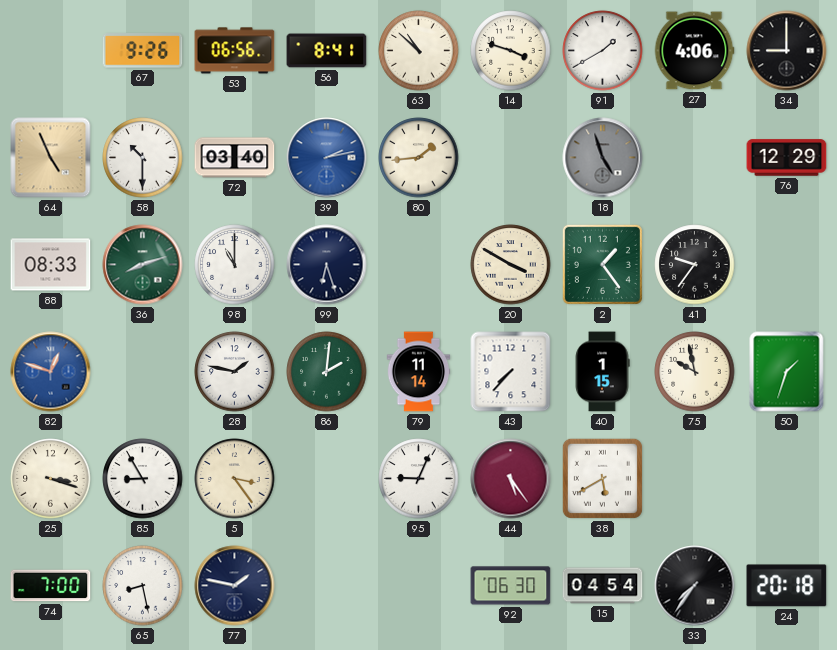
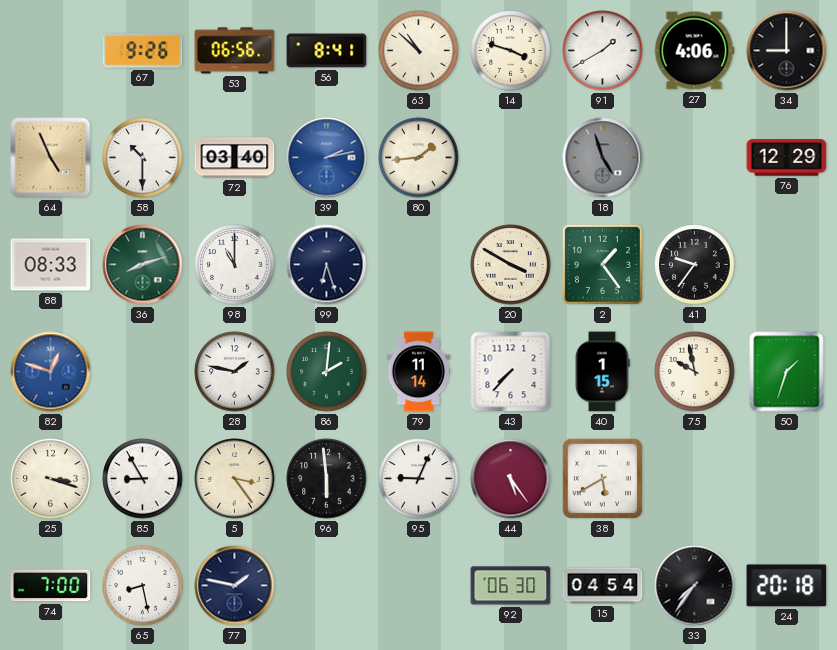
96: none -> 5:59 (327, 479)
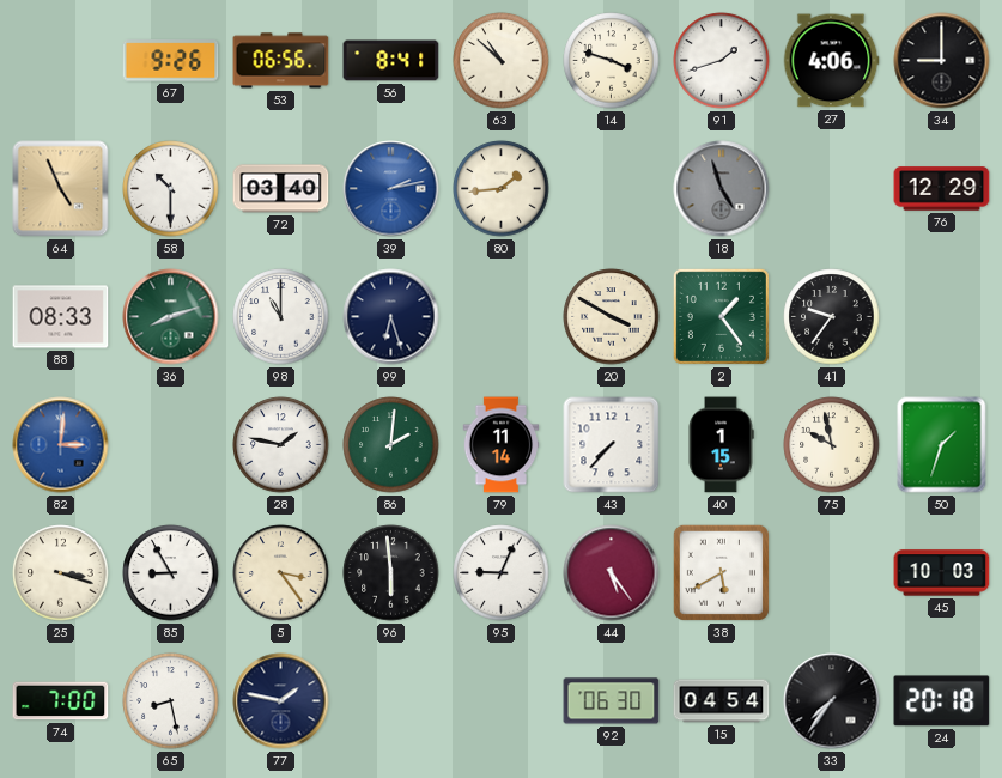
91: 1:40 -> 1:42 (722, 61)
82: 12:48 -> 3:01 (61, 445)
45: none -> 10:03 (942, 573)
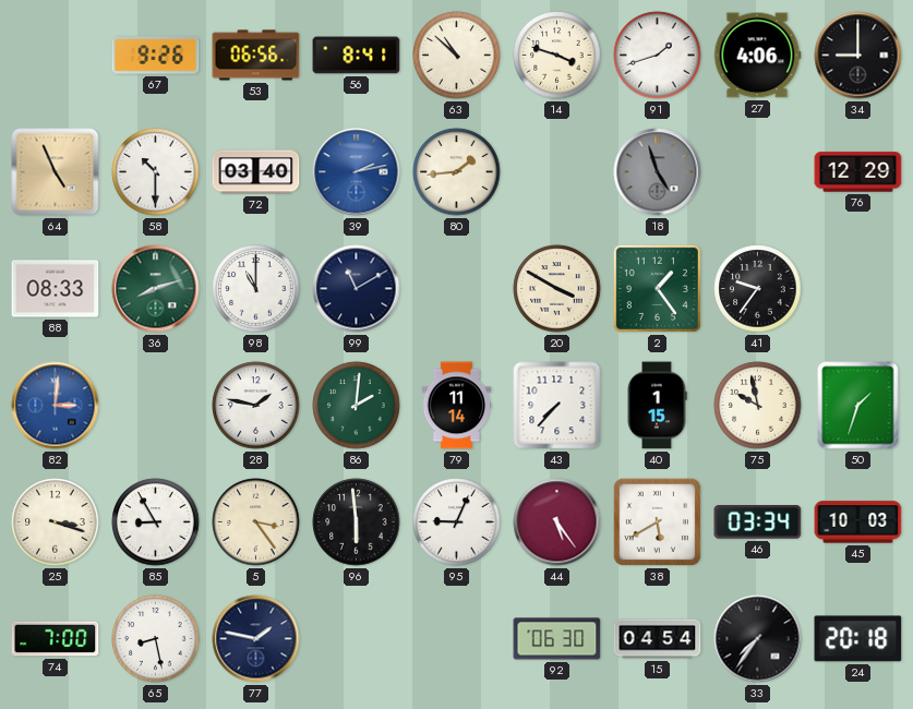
99: 6:27 -> 11:10 (357, 289)
46: none -> 03:34 (758, 522)
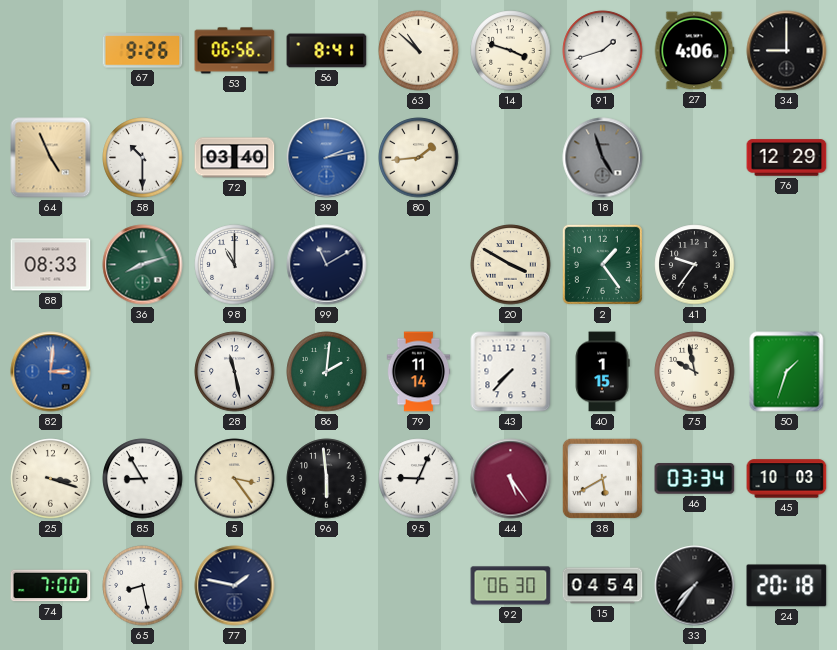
28: 1:47 -> 11:28 (235, 372)
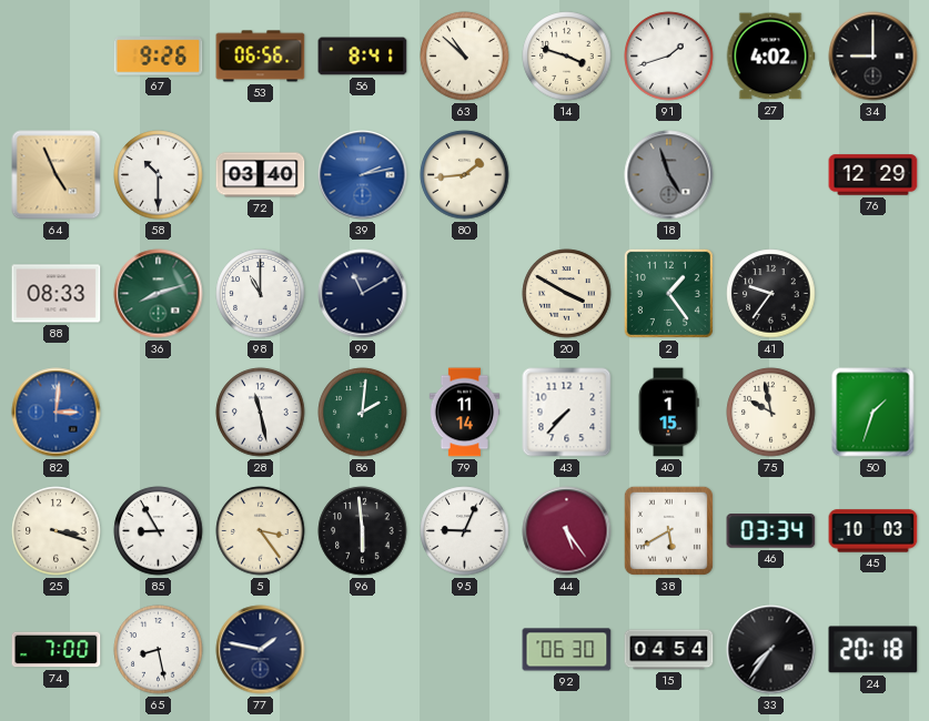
27: 4:06 -> 4:02 (770, 57)
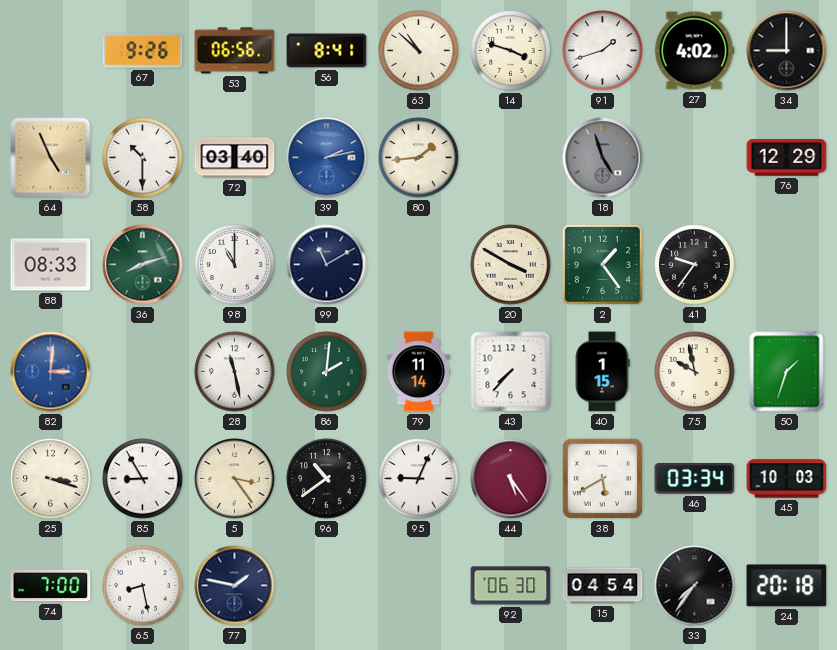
96: 5:59 -> 10:39 (327, 479)
